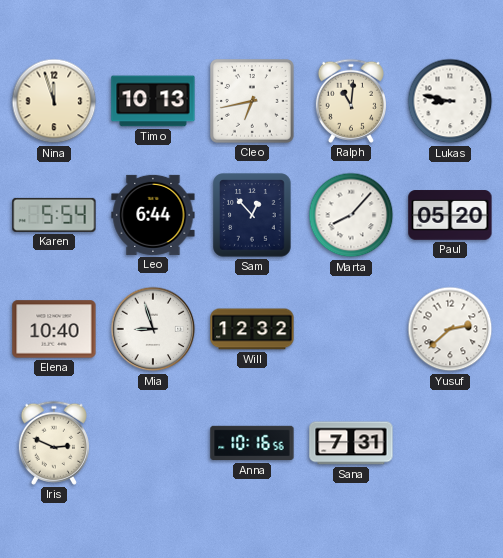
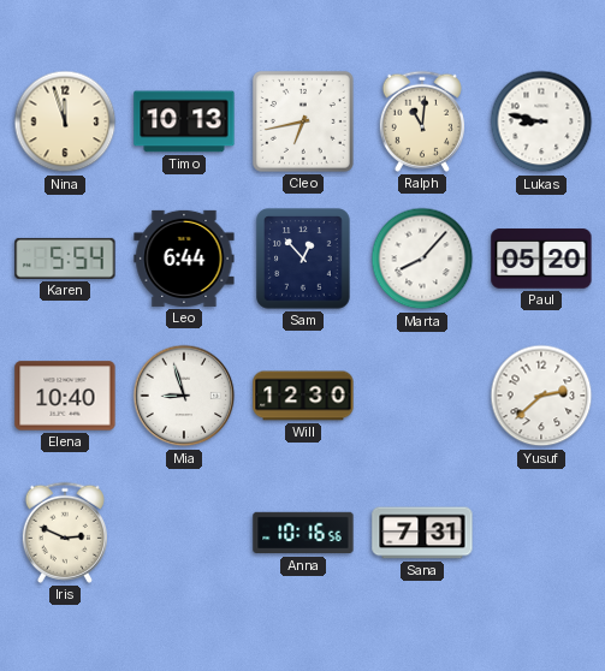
Will: 12:32 -> 12:30 (303, 396)
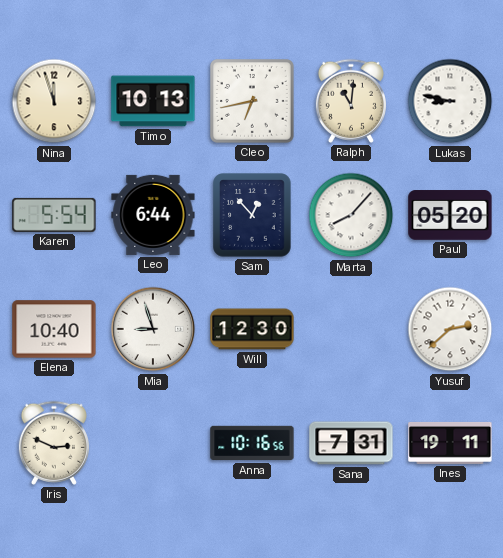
Ines: none -> 19:11 (450, 443)
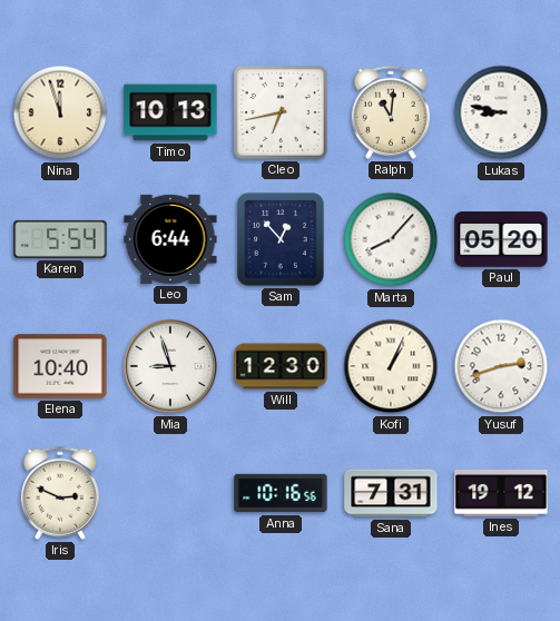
Kofi: none -> 1:04 (391, 366)
Yusuf: 2:38 -> 2:42 (501, 366)
Ines: 19:11 -> 19:12 (501, 493)
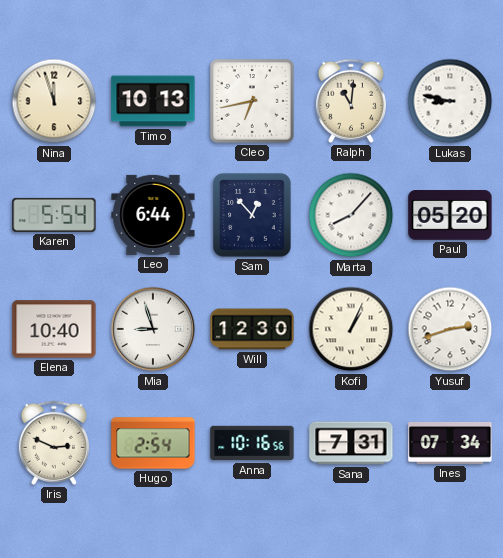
Hugo: none -> 2:54 (153, 443)
Ines: 19:12 -> 07:34 (450, 443)
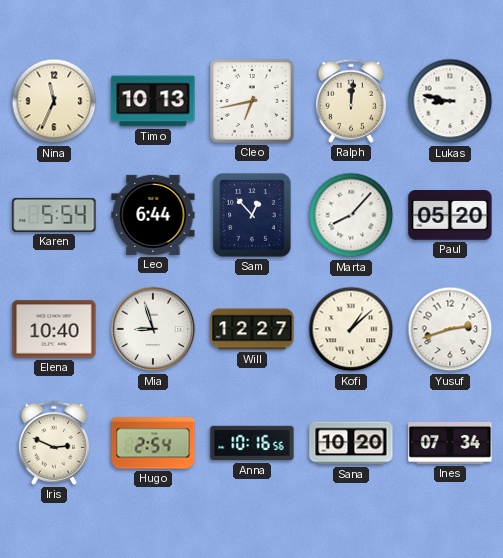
Nina: 11:57 -> 11:34 (54, 101)
Ralph: 11:01 -> 12:01 (351, 101)
Will: 12:30 -> 12:27 (252, 329)
Kofi: 1:04 -> 1:08 (351, 329)
Sana: 7:31 -> 10:20 (351, 443)
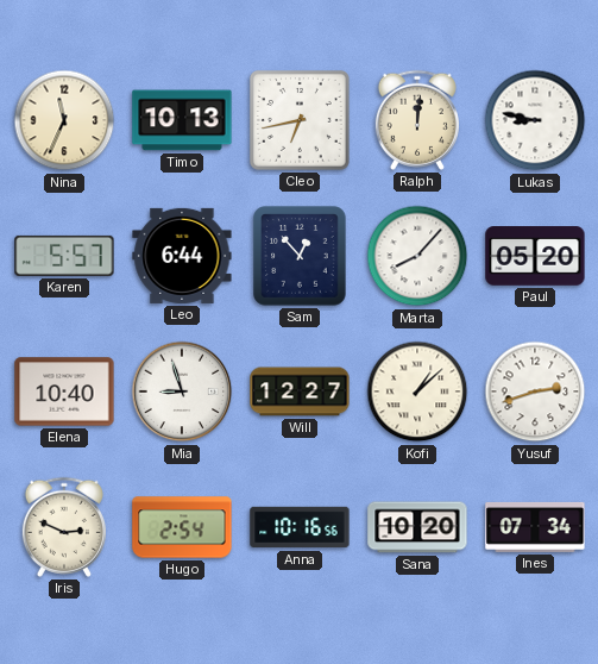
Karen: 5:54 -> 5:57 (64, 256)
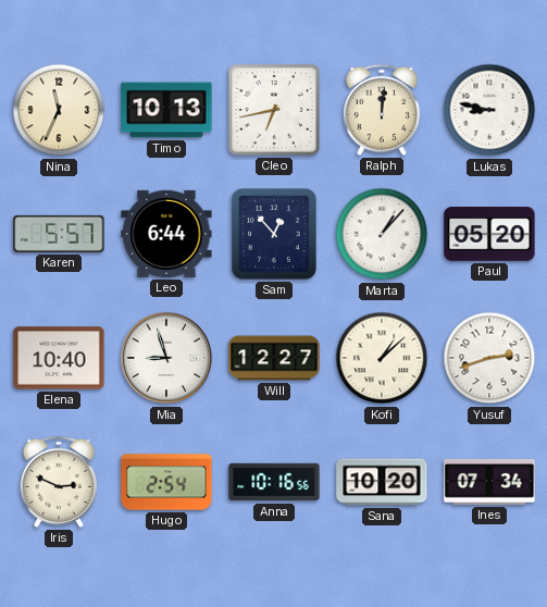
Marta: 8:07 -> 1:07 (382, 234)
